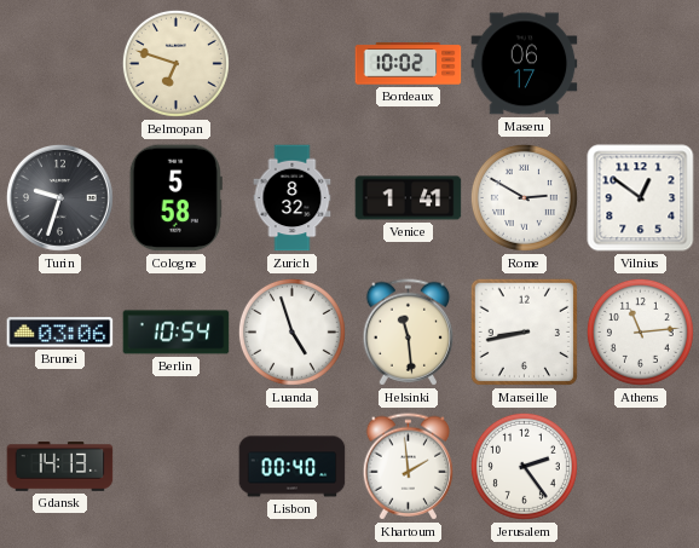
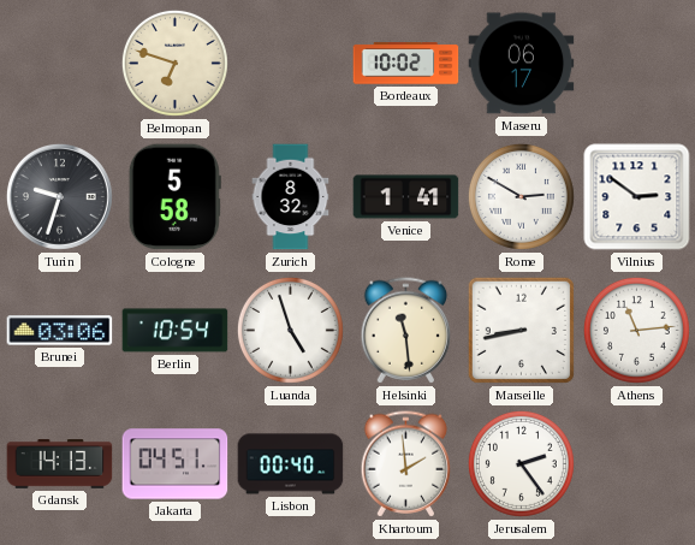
Vilnius: 12:51 -> 2:51 (637, 197)
Jakarta: none -> 04:51 (176, 464)
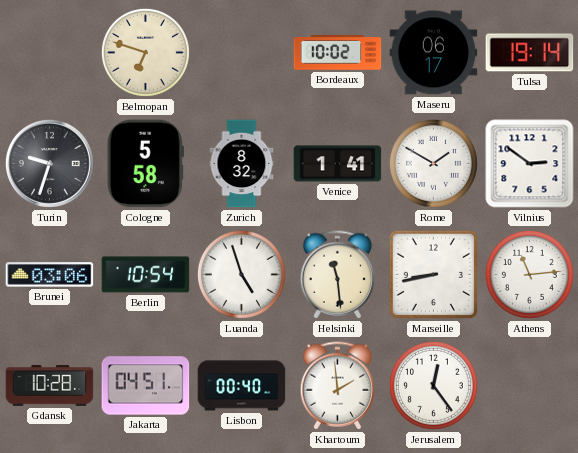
Tulsa: none -> 19:14 (530, 53)
Rome: 2:50 -> 1:50 (433, 163)
Gdansk: 14:13 -> 10:28 (50, 386)
Jerusalem: 2:24 -> 12:24 (433, 385)
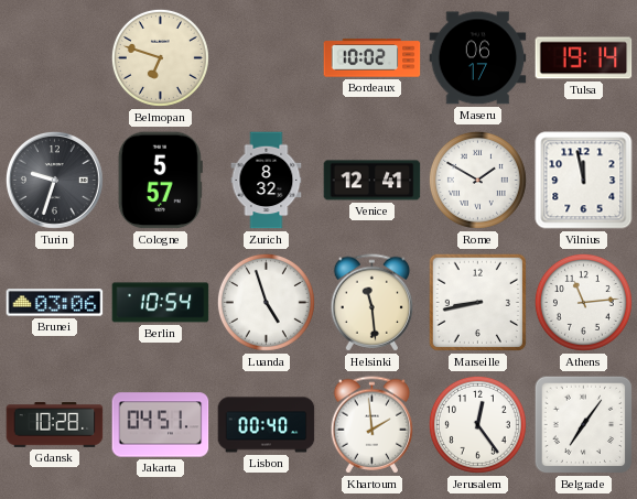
Cologne: 5:58 -> 5:57 (160, 181)
Venice: 1:41 -> 12:41 (373, 181)
Vilnius: 2:51 -> 11:58 (584, 181)
Belgrade: none -> 7:06 (584, 425)
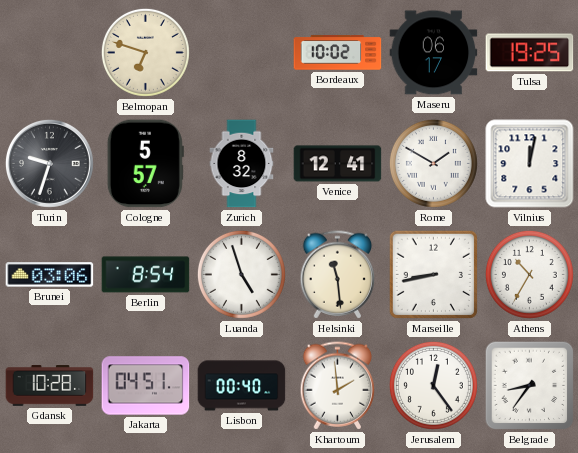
Tulsa: 19:14 -> 19:25 (530, 53)
Vilnius: 11:58 -> 12:02 (530, 164)
Berlin: 10:54 -> 8:54 (146, 275)
Athens: 11:14 -> 10:35 (529, 274)
Belgrade: 7:06 -> 8:36 (530, 386)
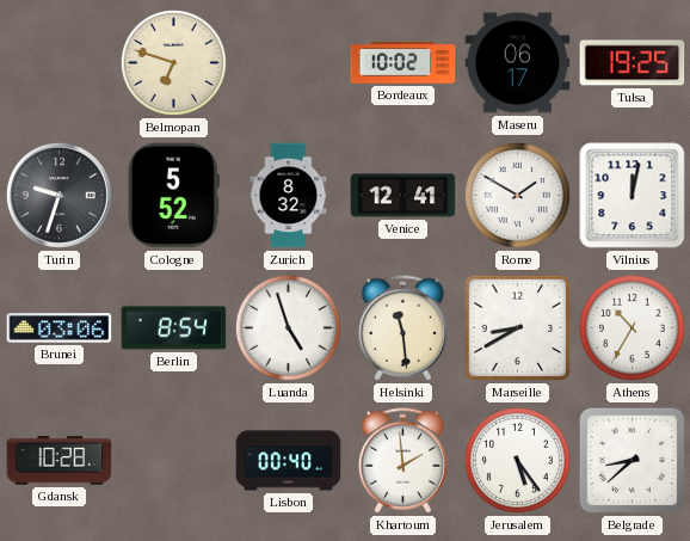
Cologne: 5:57 -> 5:52 (173, 196)
Marseille: 8:43 -> 8:40 (517, 327)
Jakarta: 04:51 -> none (146, 386)
Jerusalem: 12:24 -> 5:24 (517, 460)
Belgrade: 8:36 -> 8:38 (633, 461)
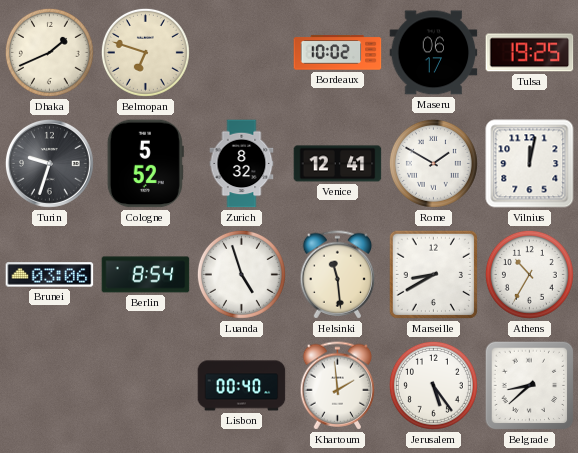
Dhaka: none -> 1:41 (49, 52)
Gdansk: 10:28 -> none (60, 461)
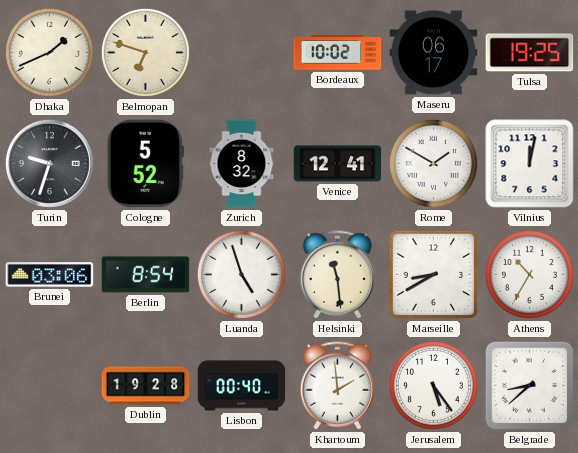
Dublin: none -> 19:28 (146, 386)
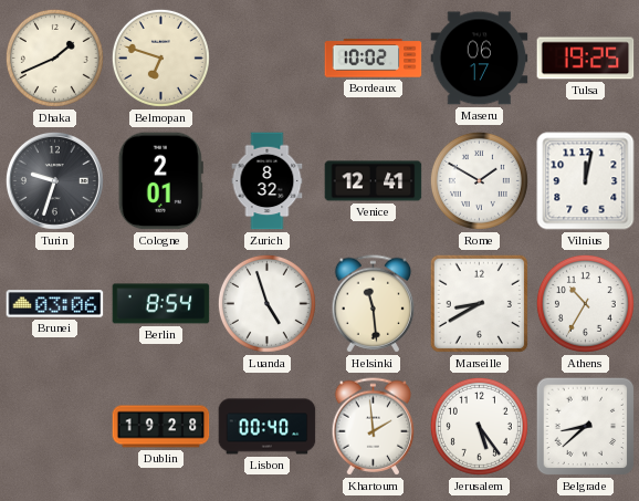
Cologne: 5:52 -> 2:01 (160, 181)
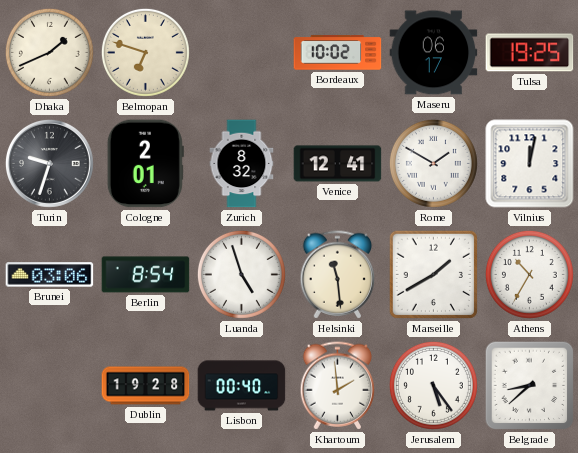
Marseille: 8:40 -> 1:40 (433, 274)
